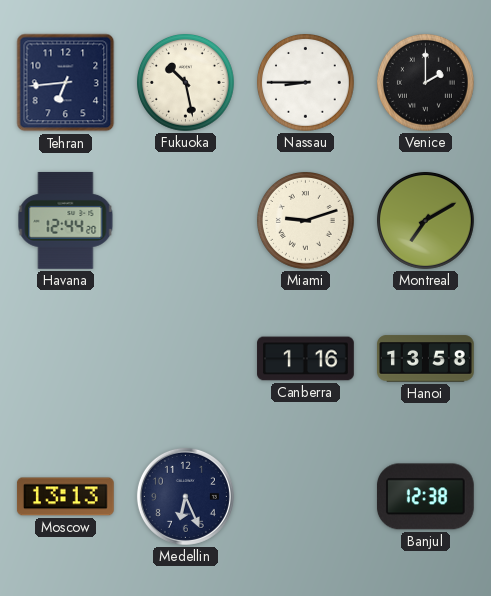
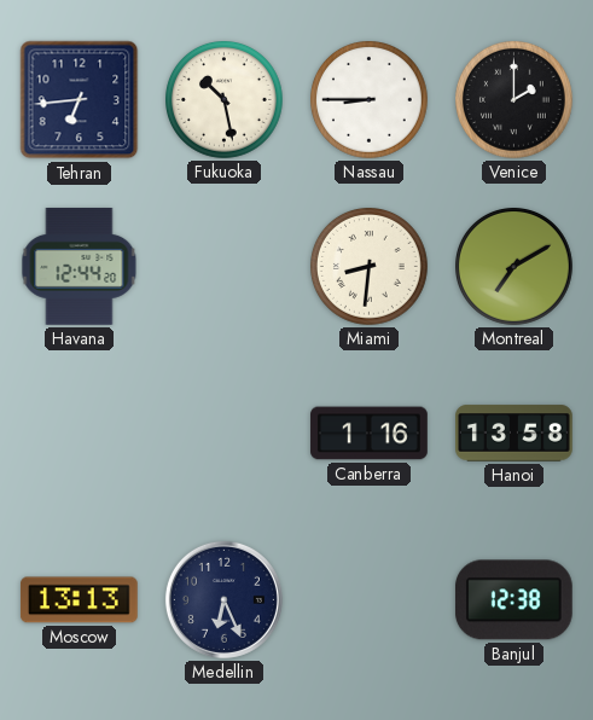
Miami: 9:12 -> 8:31 (370, 267)
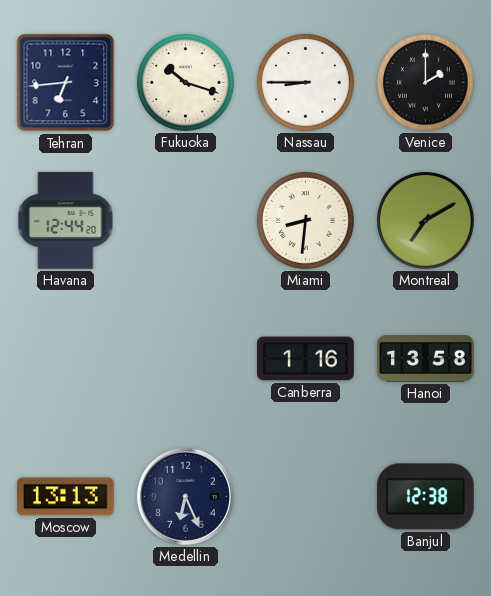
Fukuoka: 10:28 -> 10:18 (186, 83)
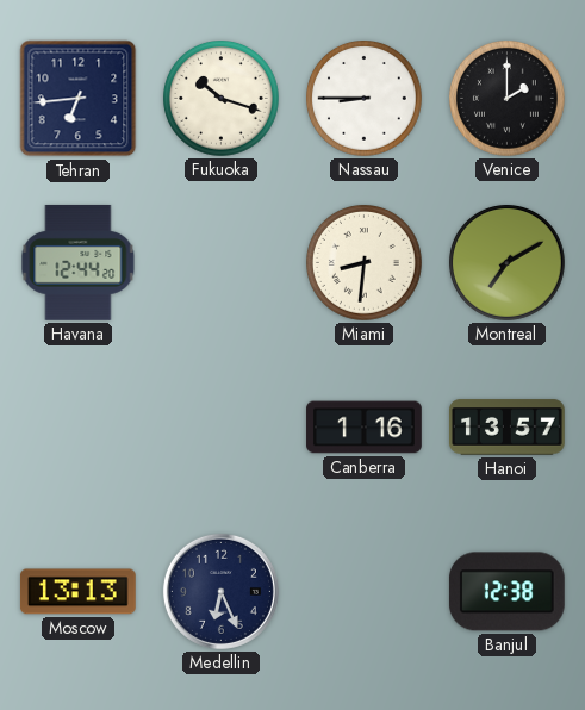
Hanoi: 13:58 -> 13:57 (508, 428)
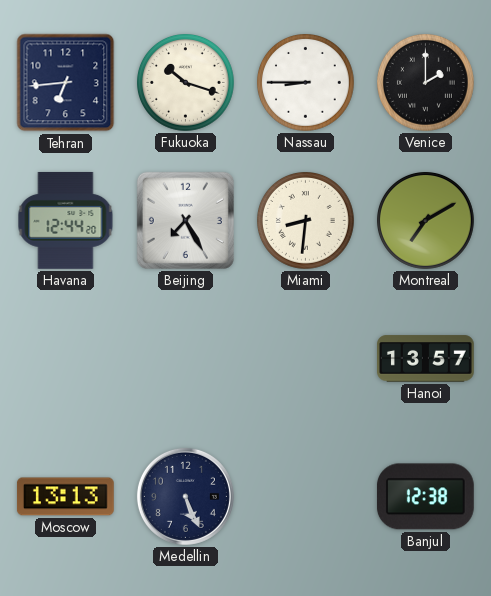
Beijing: none -> 7:25 (185, 220)
Canberra: 1:16 -> none (365, 428)
Medellin: 6:26 -> 5:26 (185, 496)
